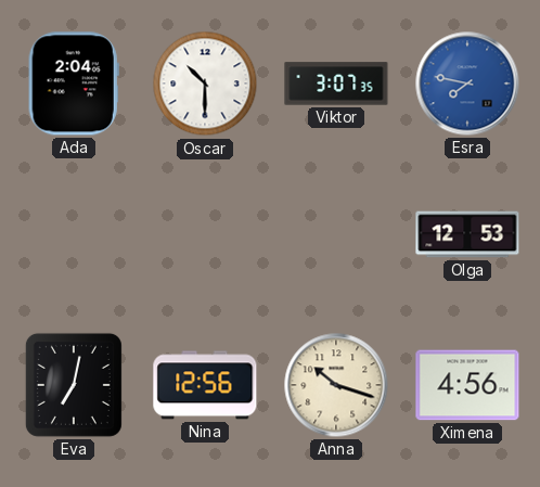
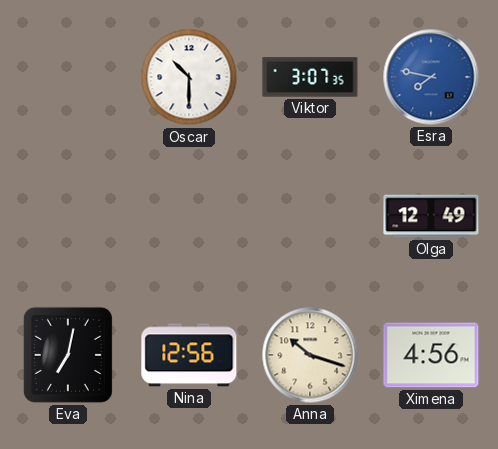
Ada: 2:04 -> none (74, 84)
Olga: 12:53 -> 12:49 (431, 216)
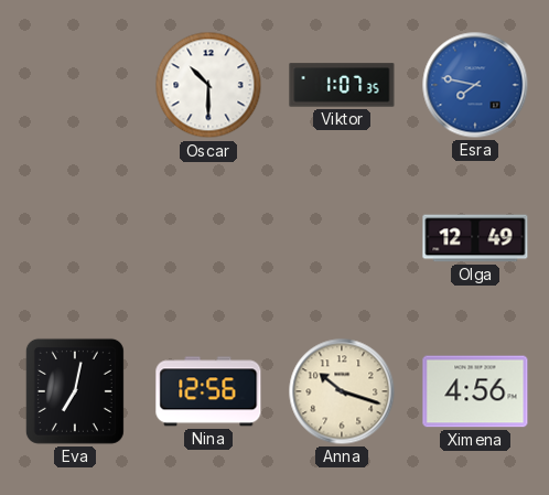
Viktor: 3:07 -> 1:07 (342, 85)
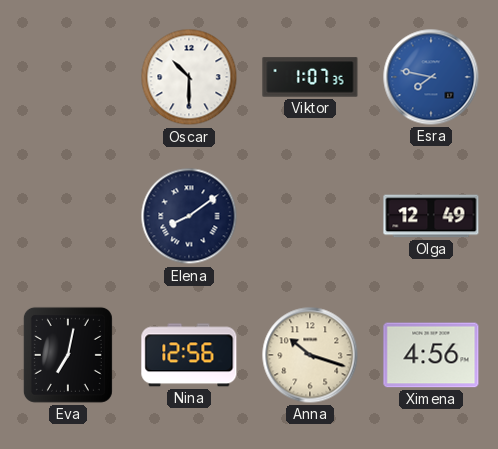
Elena: none -> 8:09 (189, 216)
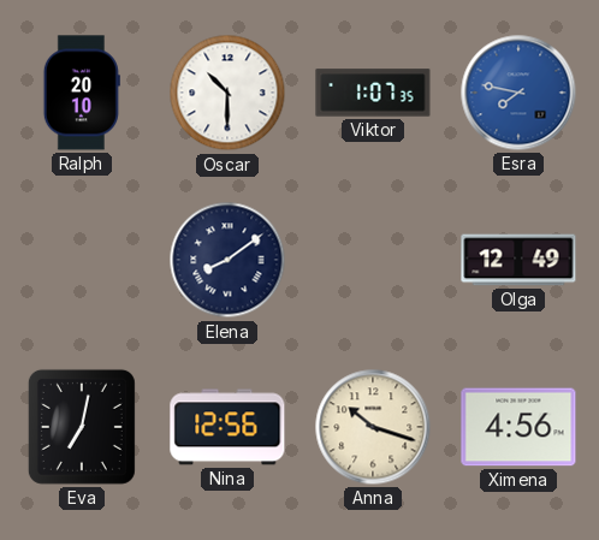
Ralph: none -> 20:10 (82, 93)
